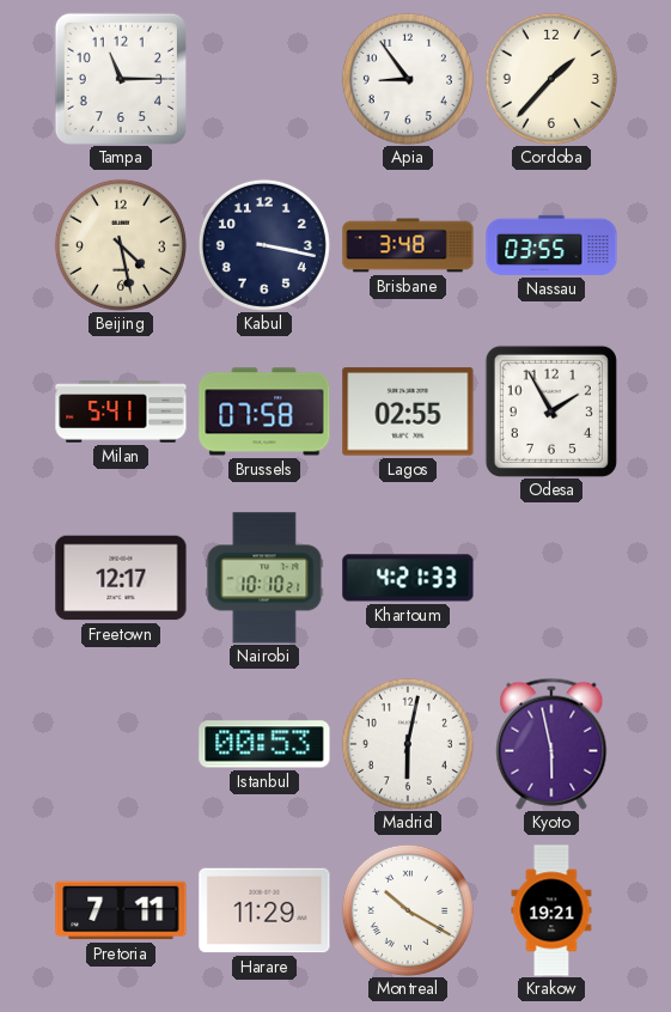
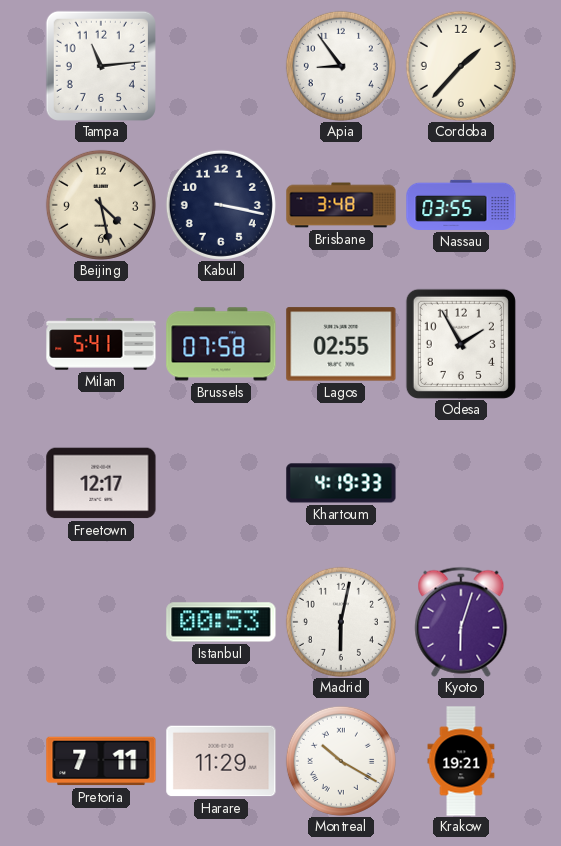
Tampa: 11:15 -> 11:14 (101, 66)
Nairobi: 10:10 -> none (264, 578)
Khartoum: 4:21 -> 4:19 (341, 483)
Kyoto: 5:58 -> 6:03 (461, 622)
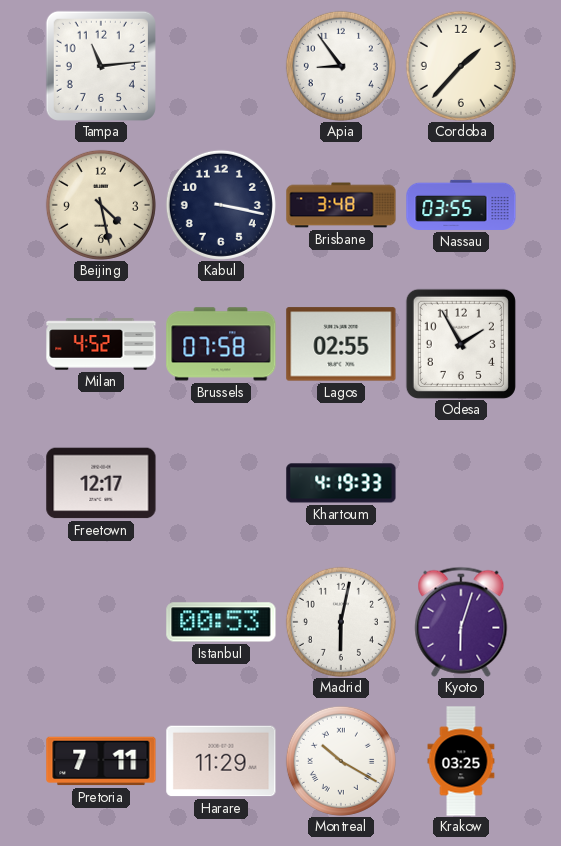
Milan: 5:41 -> 4:52 (101, 344)
Krakow: 19:21 -> 03:25 (461, 761)
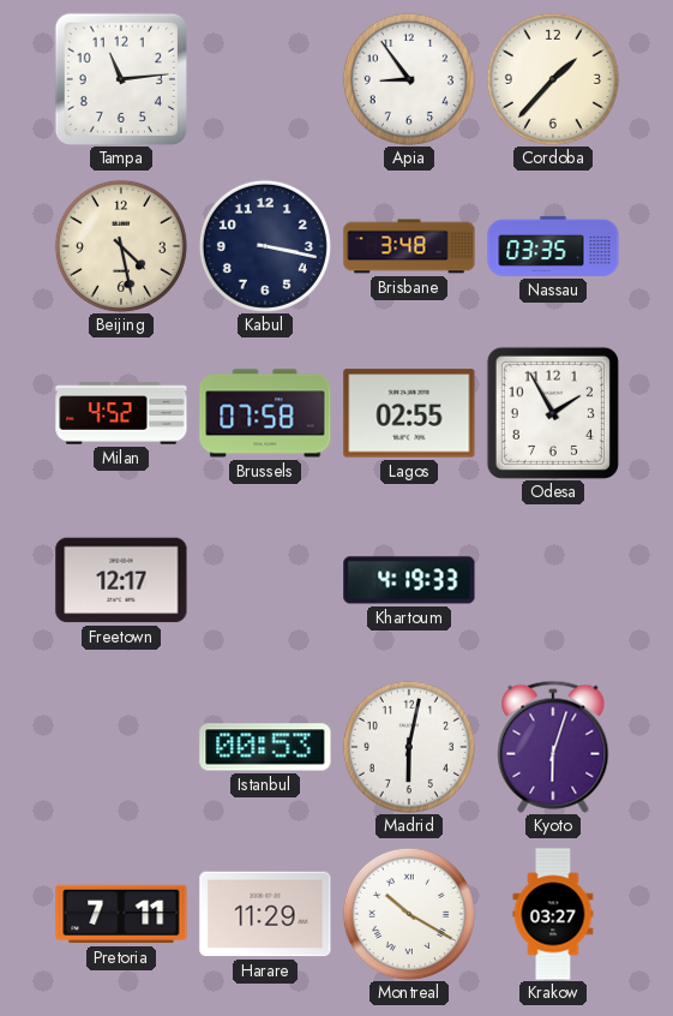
Nassau: 03:55 -> 03:35 (553, 246)
Krakow: 03:25 -> 03:27 (553, 914)
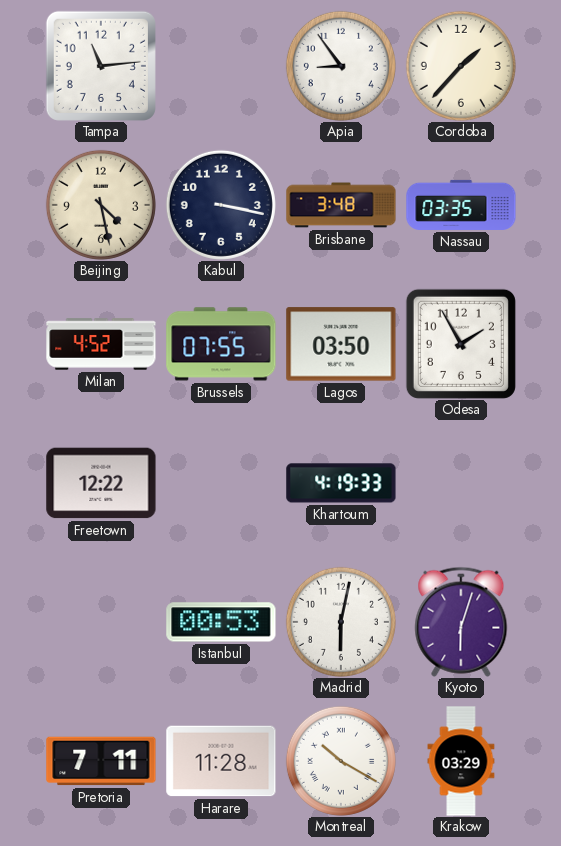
Brussels: 07:58 -> 07:55 (221, 344)
Lagos: 02:55 -> 03:50 (341, 344)
Freetown: 12:17 -> 12:22 (101, 483)
Harare: 11:29 -> 11:28 (221, 761)
Krakow: 03:27 -> 03:29 (461, 761)
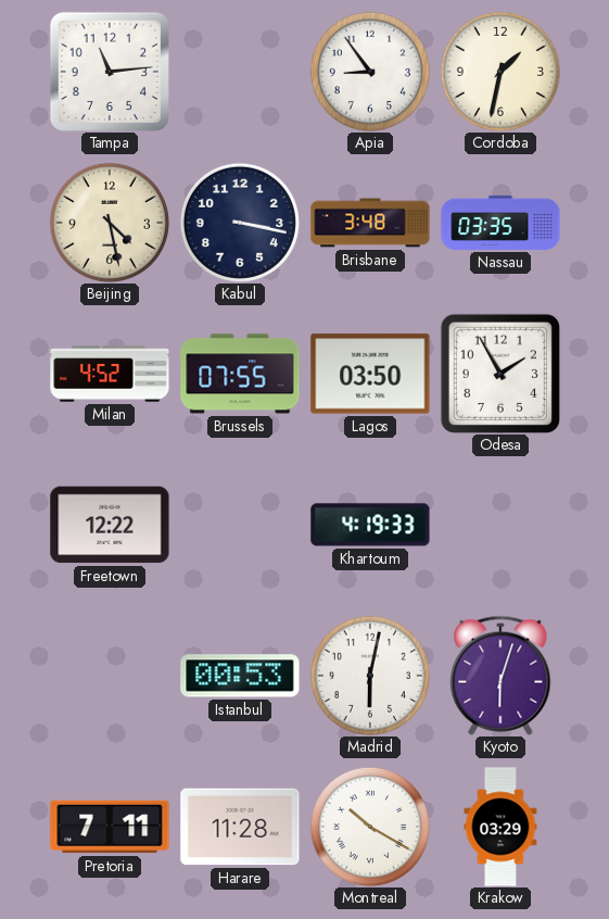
Cordoba: 1:37 -> 1:32 (500, 72)
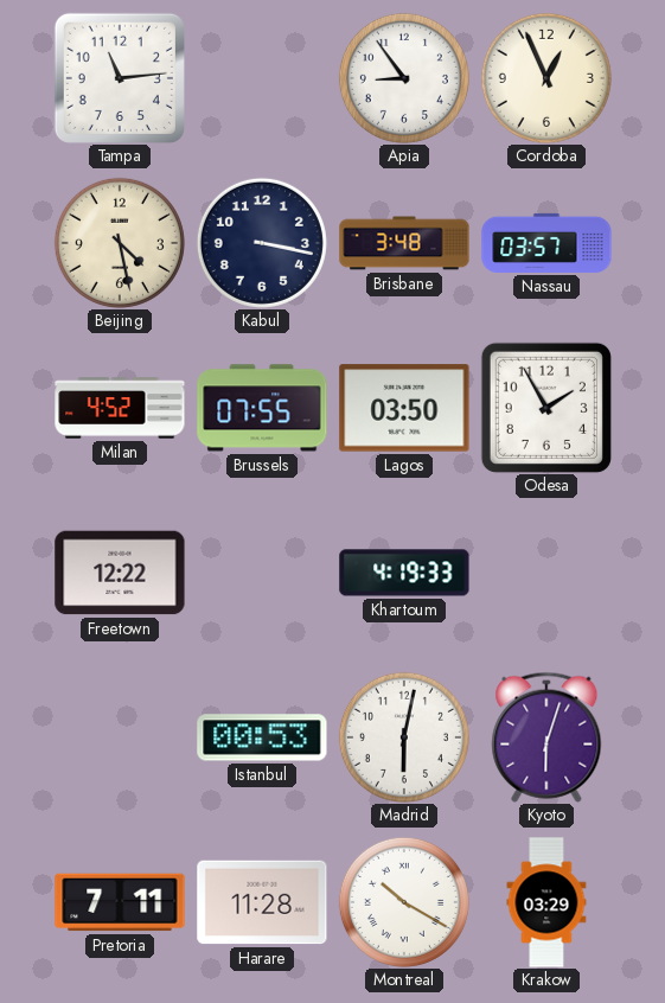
Cordoba: 1:32 -> 12:56 (546, 78)
Nassau: 03:35 -> 03:57 (546, 243)
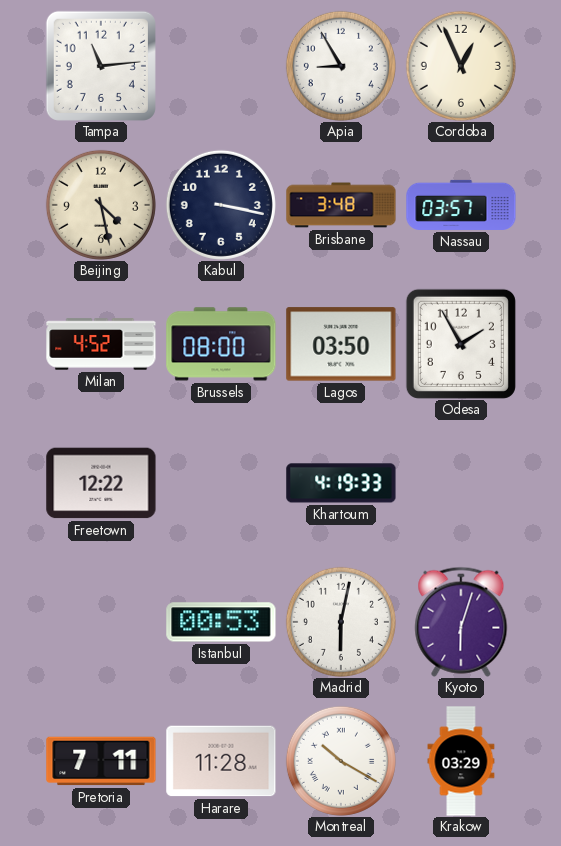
Apia: 8:54 -> 8:55 (341, 66)
Brussels: 07:55 -> 08:00 (221, 344)
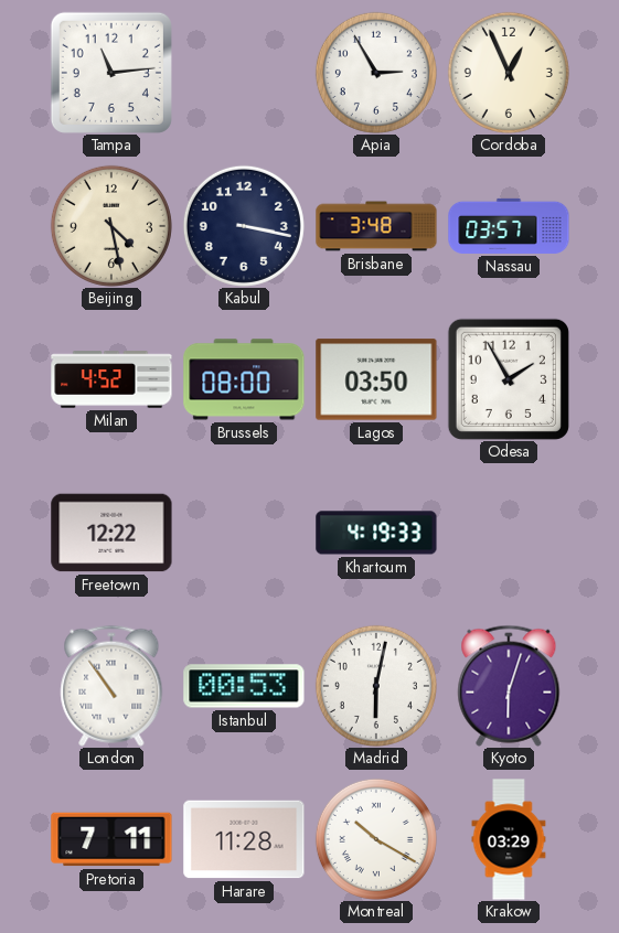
Apia: 8:55 -> 2:55 (376, 73)
London: none -> 10:54 (111, 686)
